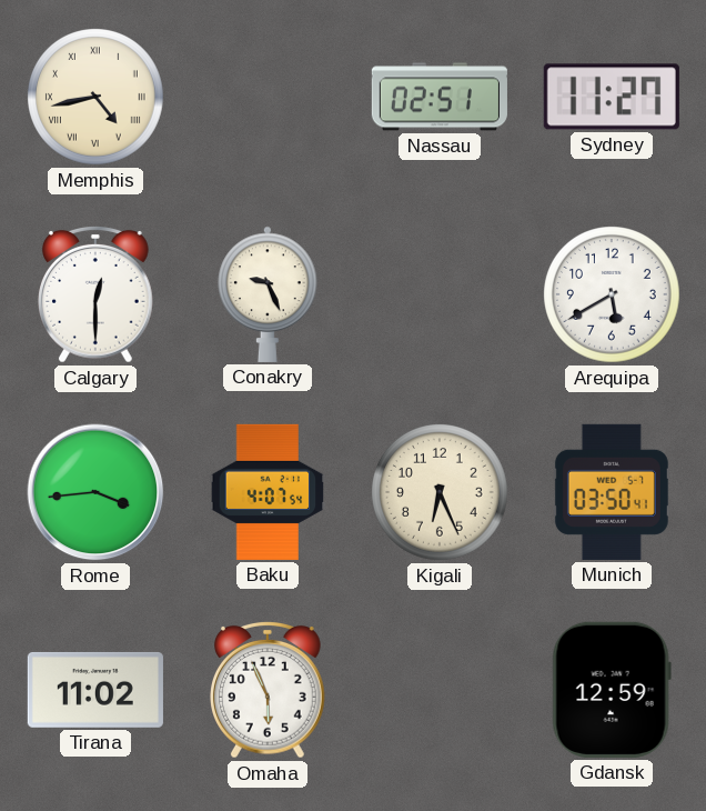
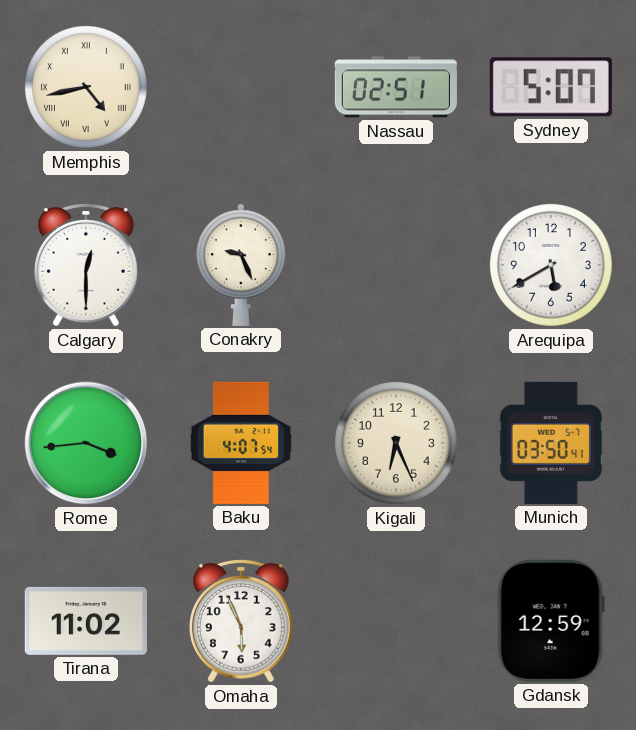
Sydney: 11:27 -> 5:07 (551, 87)
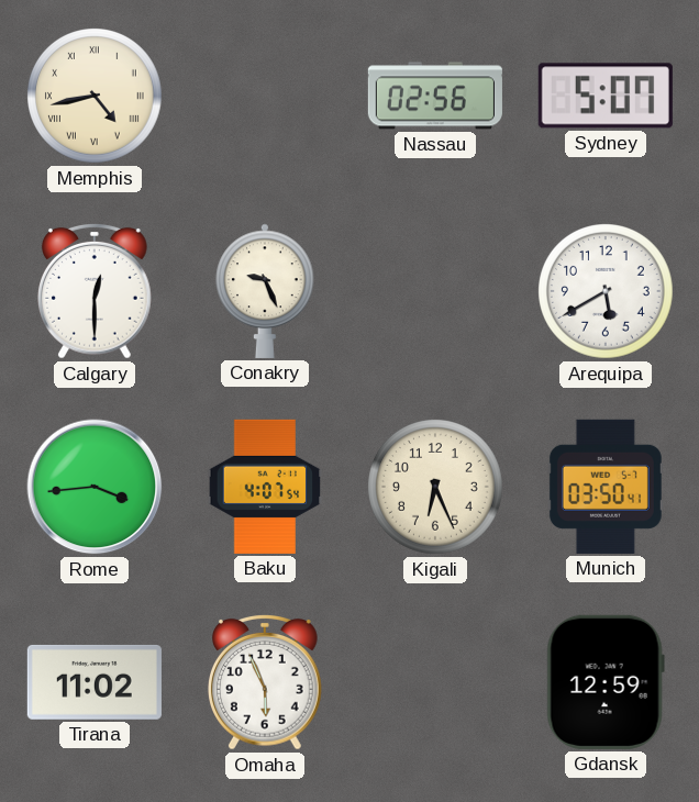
Nassau: 02:51 -> 02:56 (435, 96)
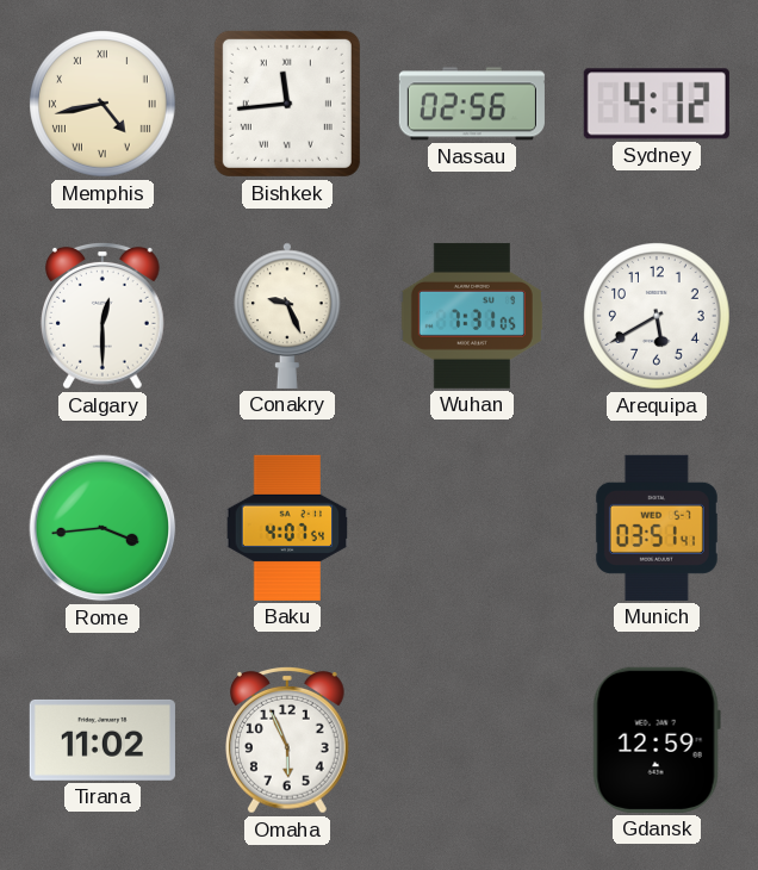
Bishkek: none -> 11:44 (287, 104)
Sydney: 5:07 -> 4:12 (657, 104)
Wuhan: none -> 7:31 (472, 316)
Kigali: 6:26 -> none (436, 488)
Munich: 03:50 -> 03:51 (657, 528)
